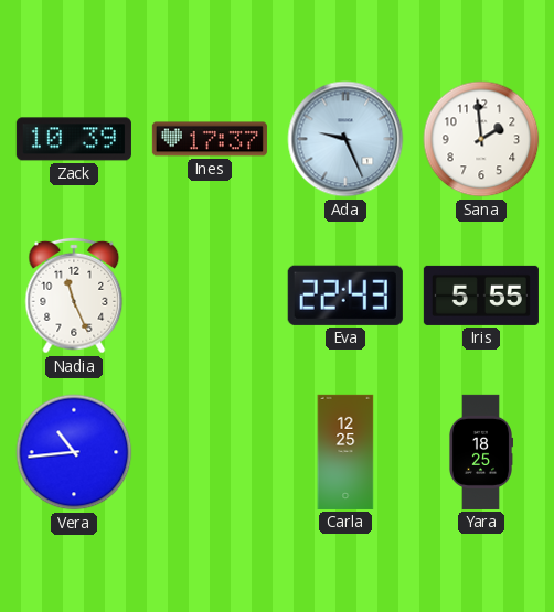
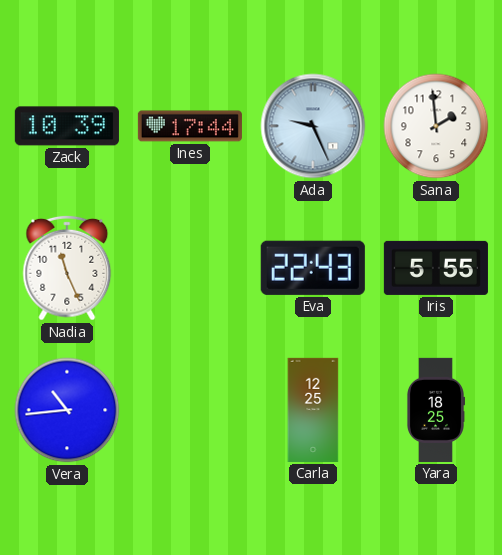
Ines: 17:37 -> 17:44 (190, 126)
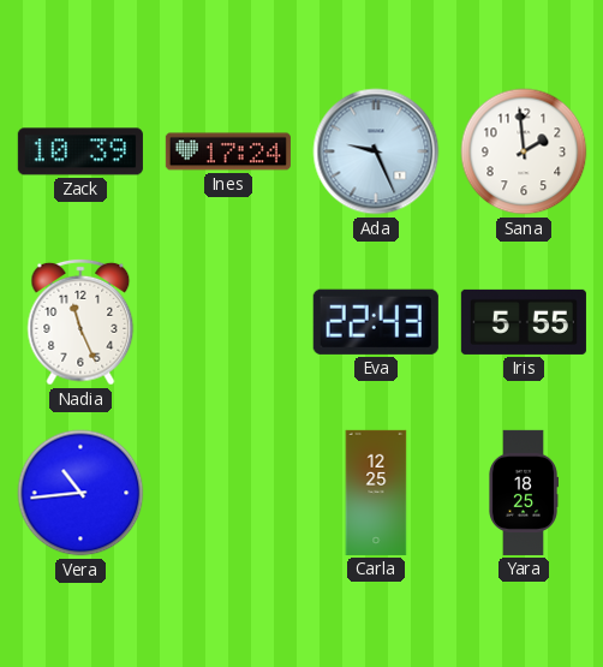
Ines: 17:44 -> 17:24 (228, 151)
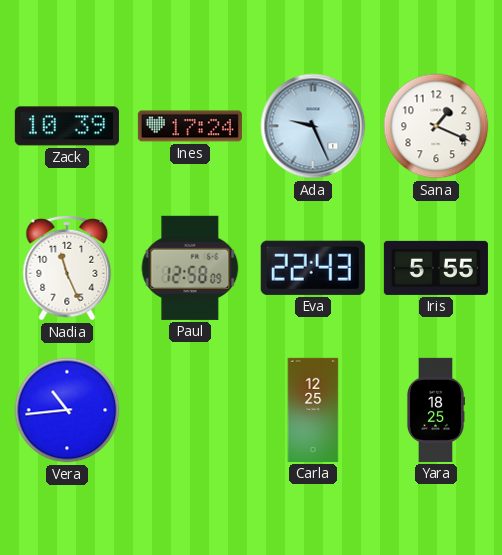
Sana: 1:59 -> 1:19 (436, 126)
Paul: none -> 12:58 (190, 268)
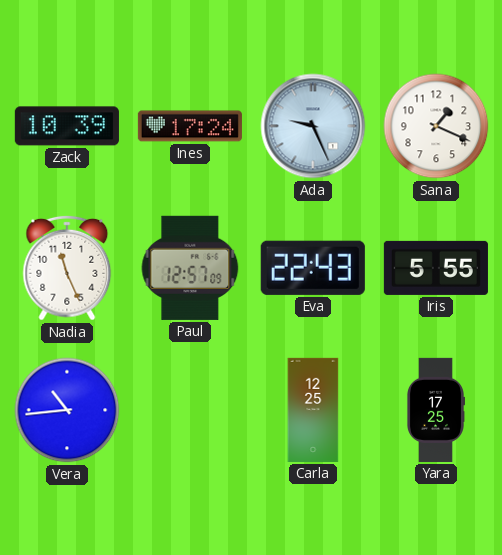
Paul: 12:58 -> 12:57 (190, 268)
Yara: 18:25 -> 17:25 (435, 410)
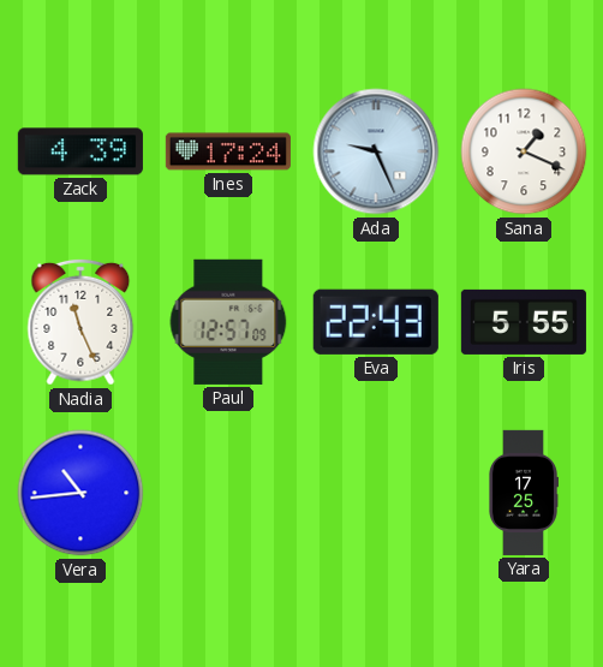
Zack: 10:39 -> 4:39 (80, 151)
Carla: 12:25 -> none (313, 410)
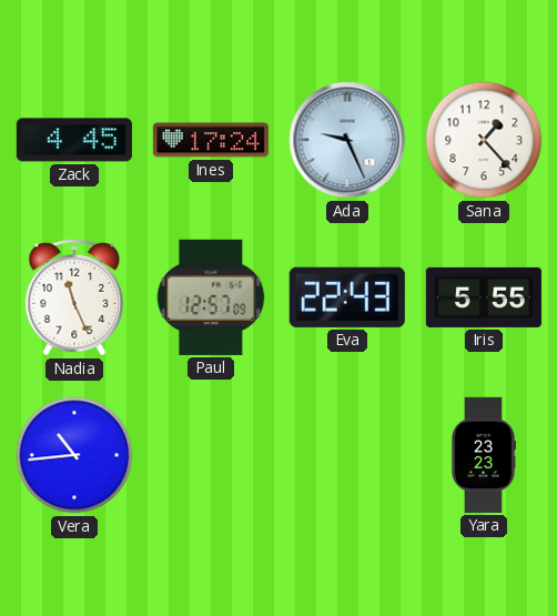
Zack: 4:39 -> 4:45 (74, 140)
Sana: 1:19 -> 1:23 (484, 140)
Yara: 17:25 -> 23:23 (483, 455)
